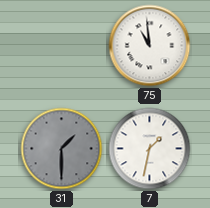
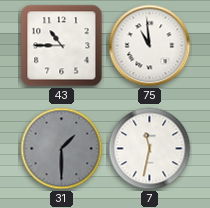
43: none -> 10:45 (62, 46)
7: 1:32 -> 11:32 (150, 149)
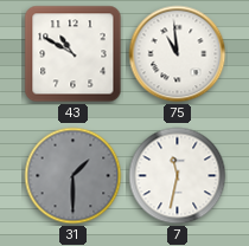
43: 10:45 -> 10:50 (74, 54)
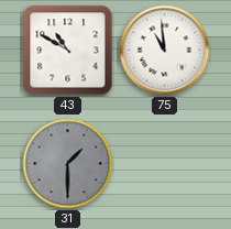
7: 11:32 -> none (178, 176)
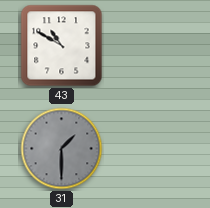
75: 10:59 -> none (165, 51)
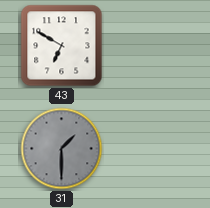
43: 10:50 -> 6:50 (62, 46)
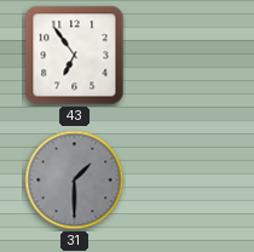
43: 6:50 -> 6:54 (75, 56)
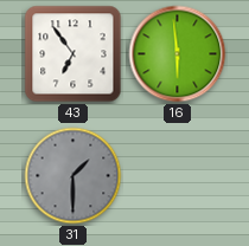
16: none -> 5:59 (178, 54)
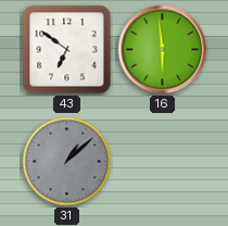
43: 6:54 -> 6:51 (67, 50)
31: 1:30 -> 1:08 (67, 162)
